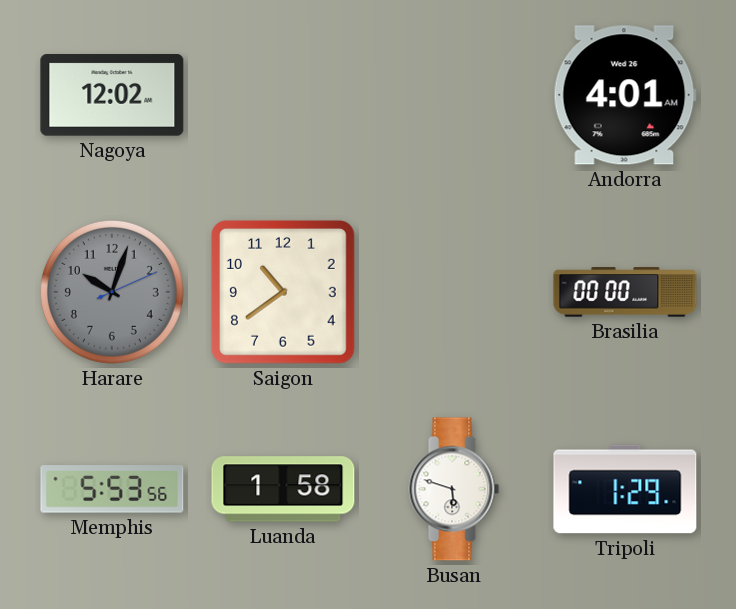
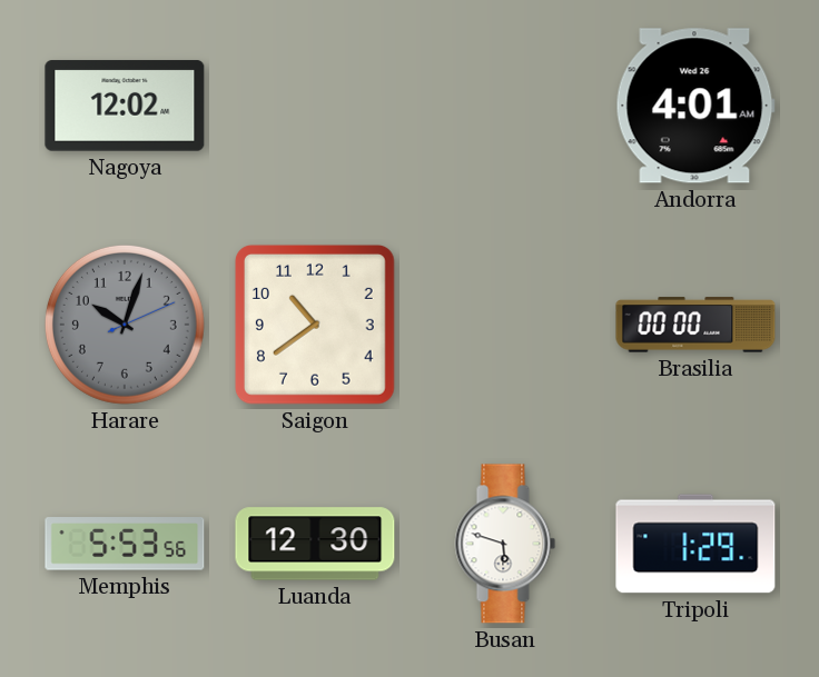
Luanda: 1:58 -> 12:30 (315, 544)
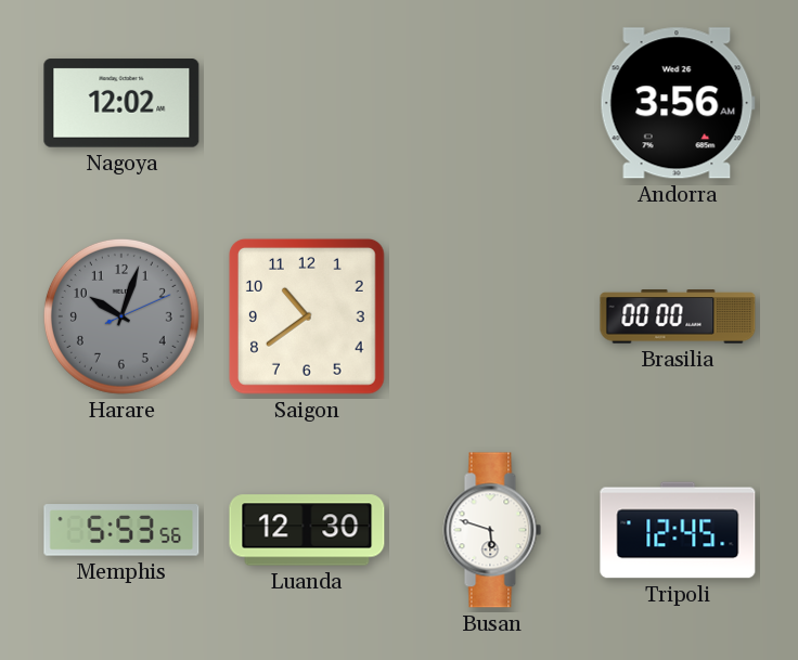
Andorra: 4:01 -> 3:56 (678, 103)
Tripoli: 1:29 -> 12:45 (678, 530)
